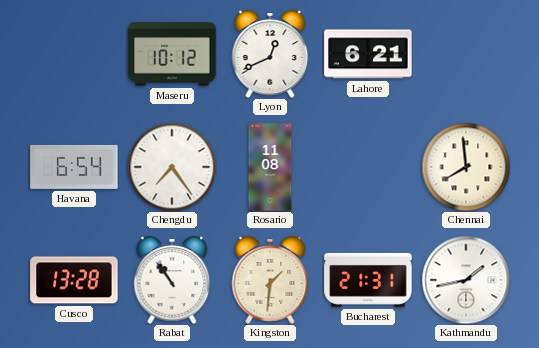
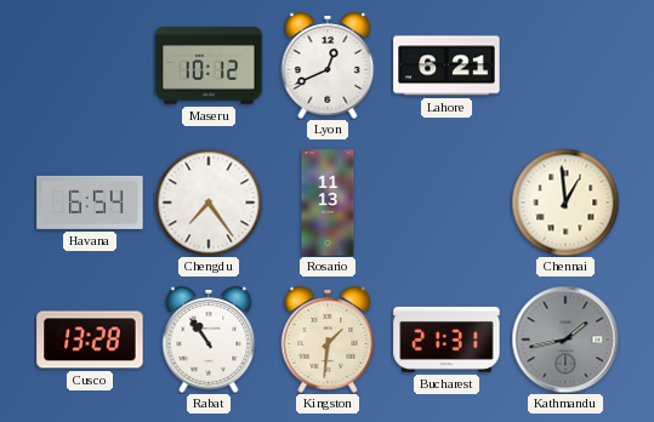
Rosario: 11:08 -> 11:13 (328, 203)
Chennai: 7:59 -> 12:59 (565, 203)
Kathmandu dial: white -> grey (565, 340)
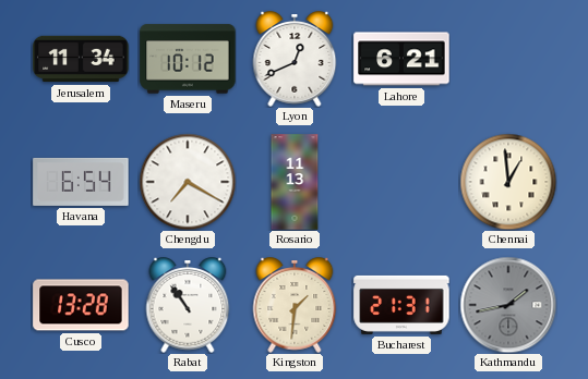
Jerusalem: none -> 11:34 (81, 59)
Chengdu: 7:24 -> 7:20 (188, 182)
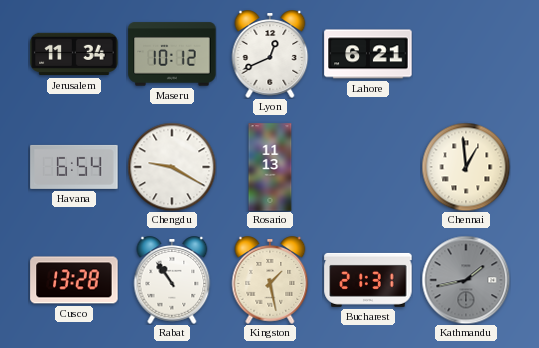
Chengdu: 7:20 -> 9:20 (172, 167)
Kingston: 1:31 -> 1:28 (270, 280)
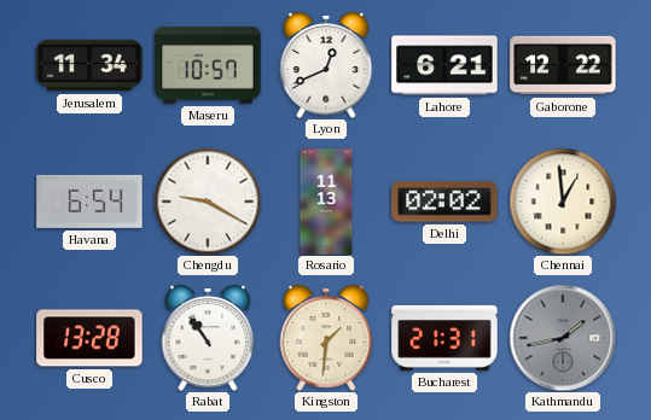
Maseru: 10:12 -> 10:57 (208, 65)
Gaborone: none -> 12:22 (563, 65)
Delhi: none -> 02:02 (444, 202)
Kingston: 1:28 -> 1:31 (326, 338)
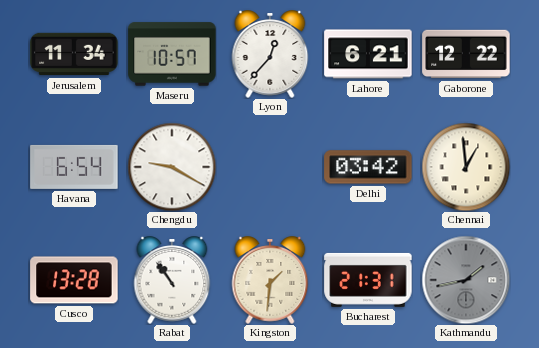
Lyon: 12:41 -> 12:37 (270, 54)
Rosario: 11:13 -> none (326, 202)
Delhi: 02:02 -> 03:42 (368, 167)
